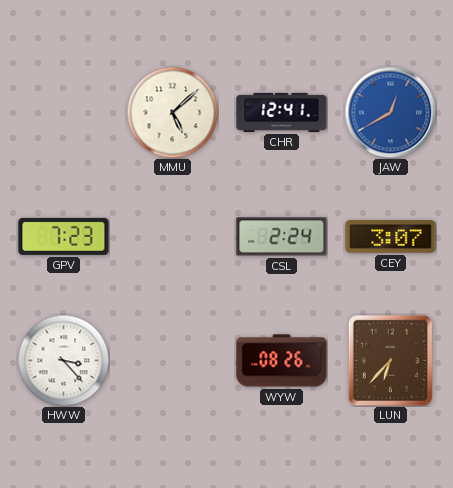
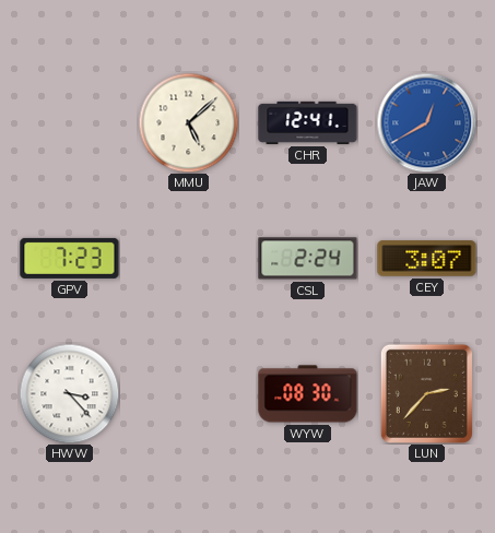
WYW: 08:26 -> 08:30 (308, 394)
LUN: 6:37 -> 2:37 (426, 393)
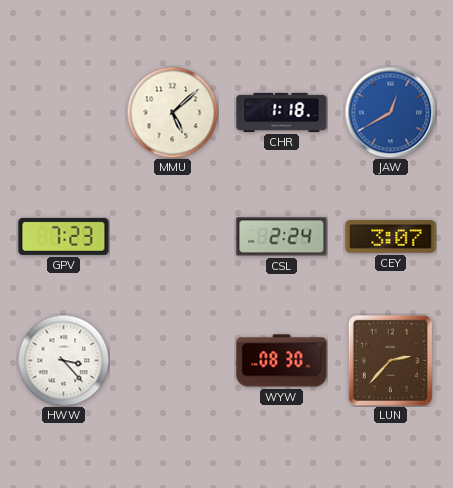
CHR: 12:41 -> 1:18 (282, 112)
